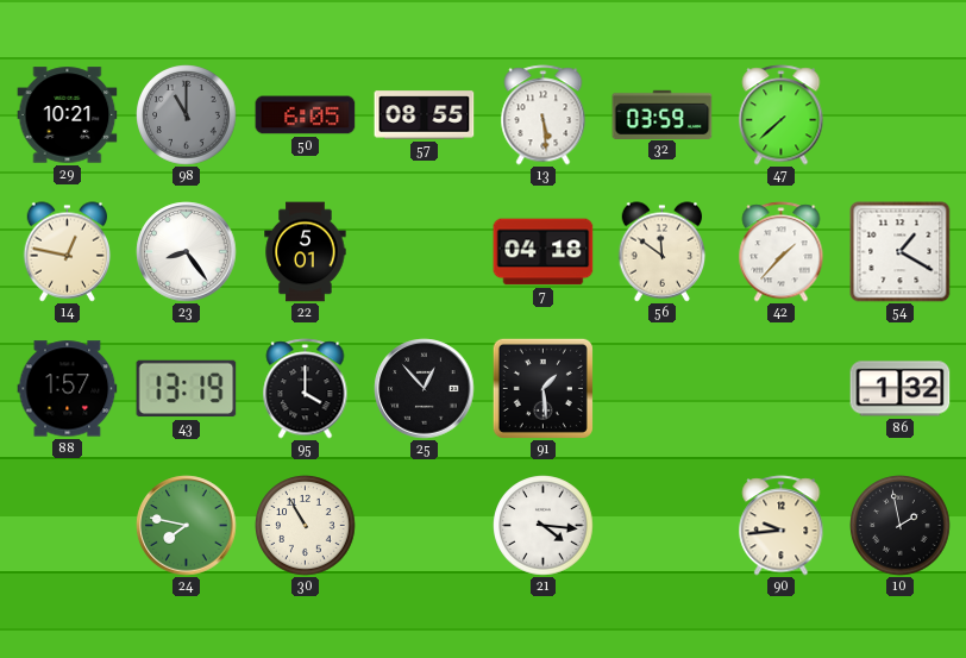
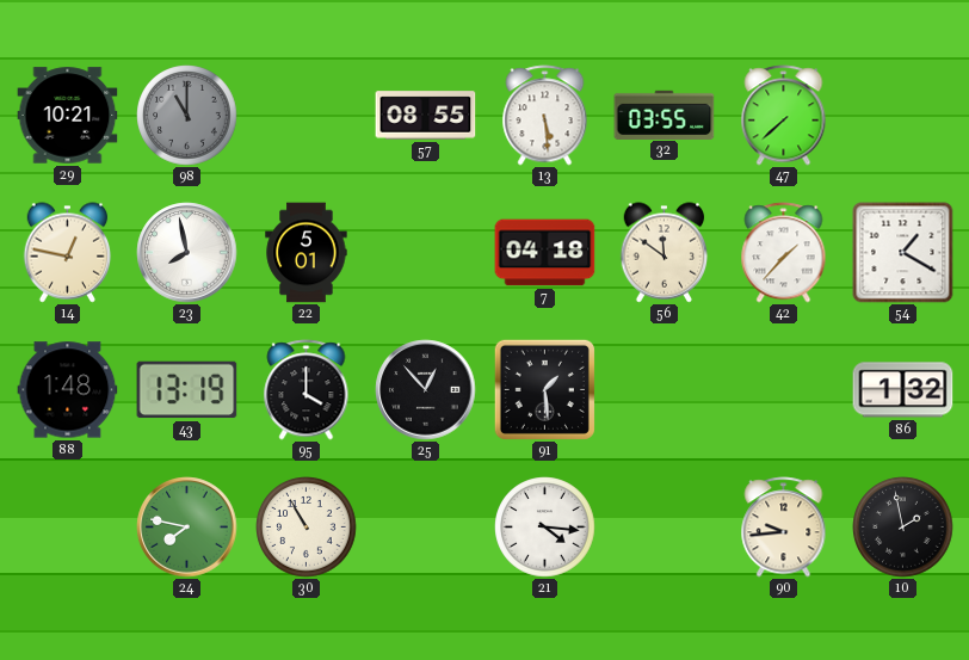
50: 6:05 -> none (306, 115)
32: 03:59 -> 03:55 (665, 115)
23: 8:24 -> 7:58 (187, 253)
88: 1:57 -> 1:48 (68, 390)
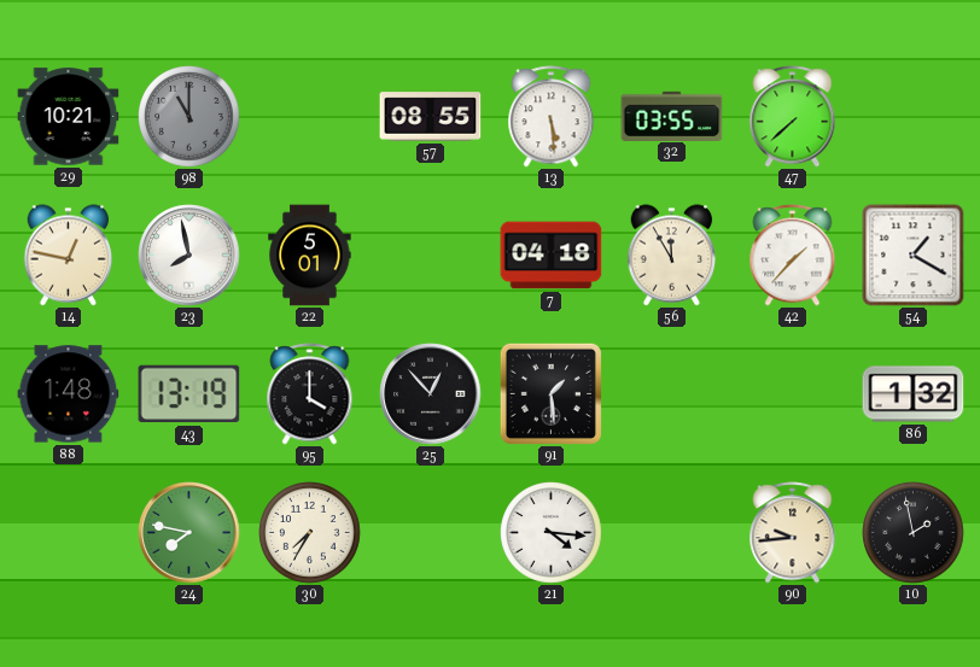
56: 11:51 -> 11:55 (672, 256)
30: 10:55 -> 7:35 (310, 533)
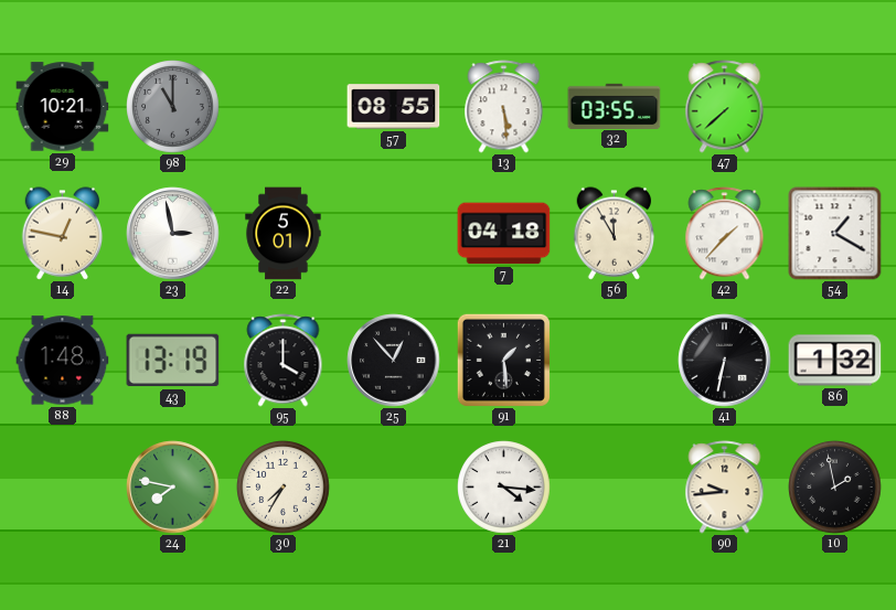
23: 7:58 -> 2:58 (173, 234)
41: none -> 6:32 (725, 361)
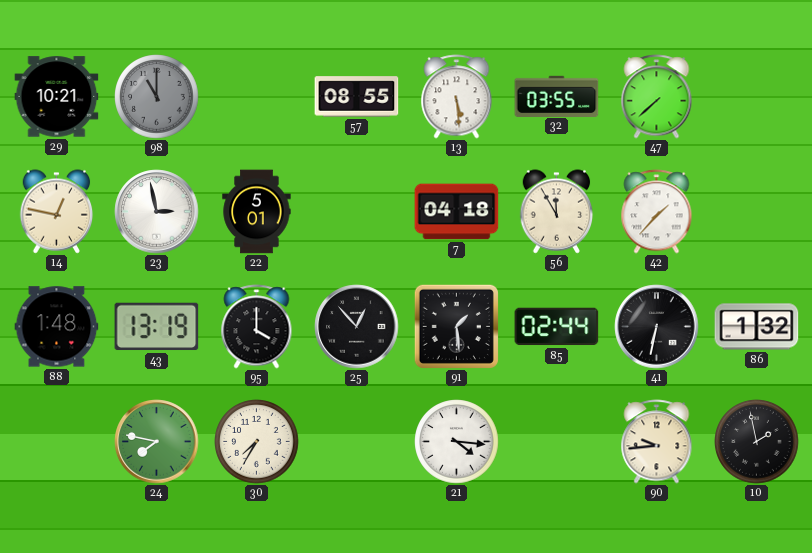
54: 1:20 -> none (835, 234)
85: none -> 02:44 (557, 327)
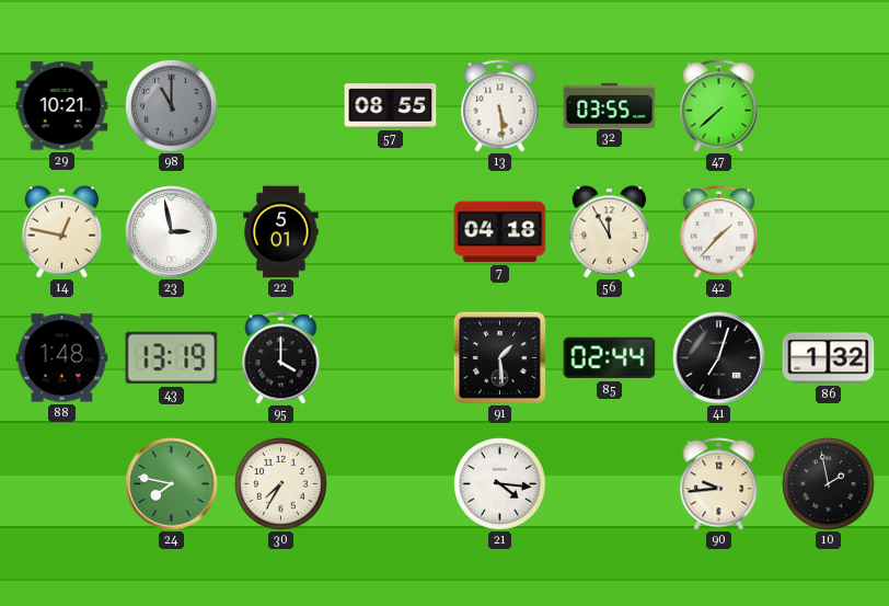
25: 12:53 -> none (357, 327)
41: 6:32 -> 7:03 (719, 358)
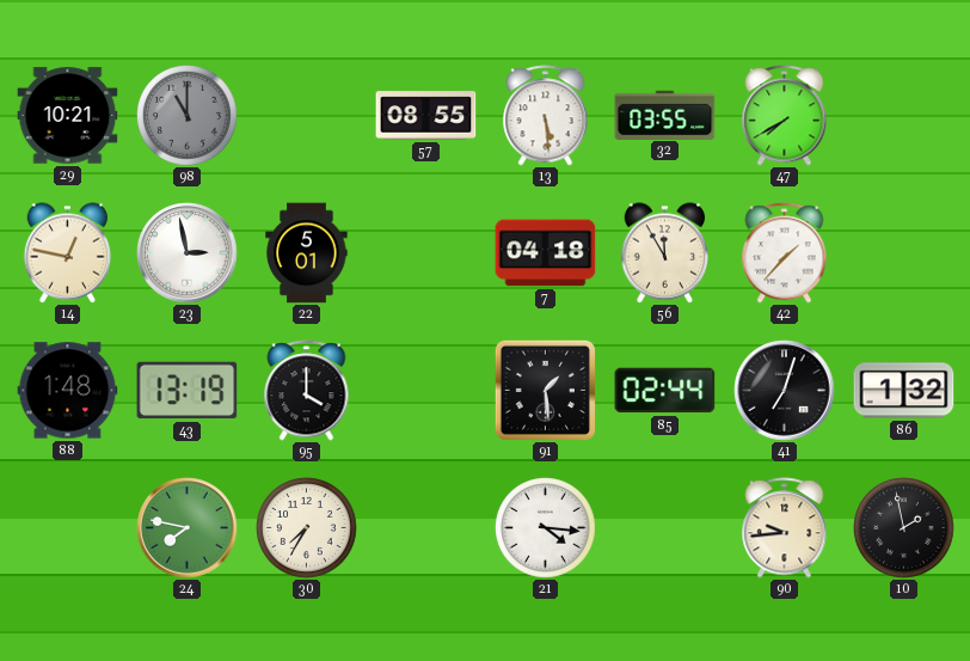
47: 7:38 -> 7:40 (785, 116)
